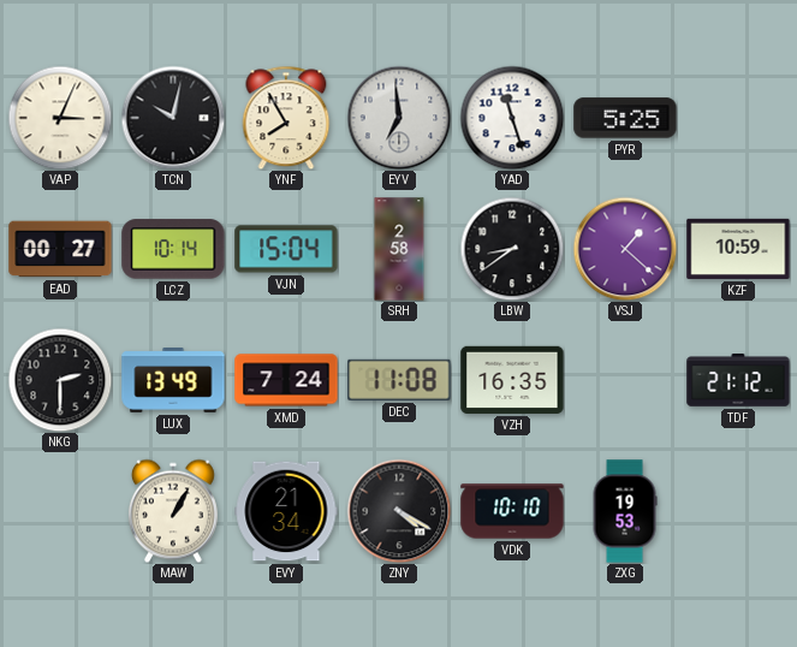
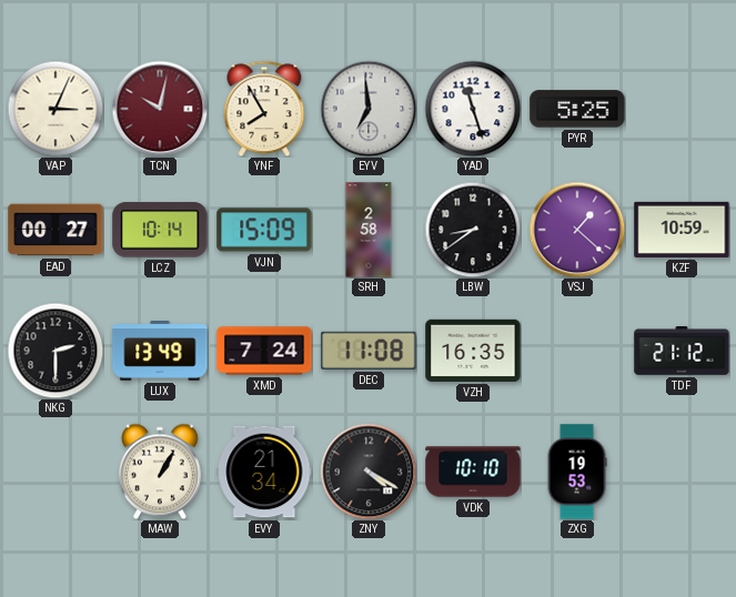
TCN dial: black -> burgundy (160, 109)
VJN: 15:04 -> 15:09 (264, 230)
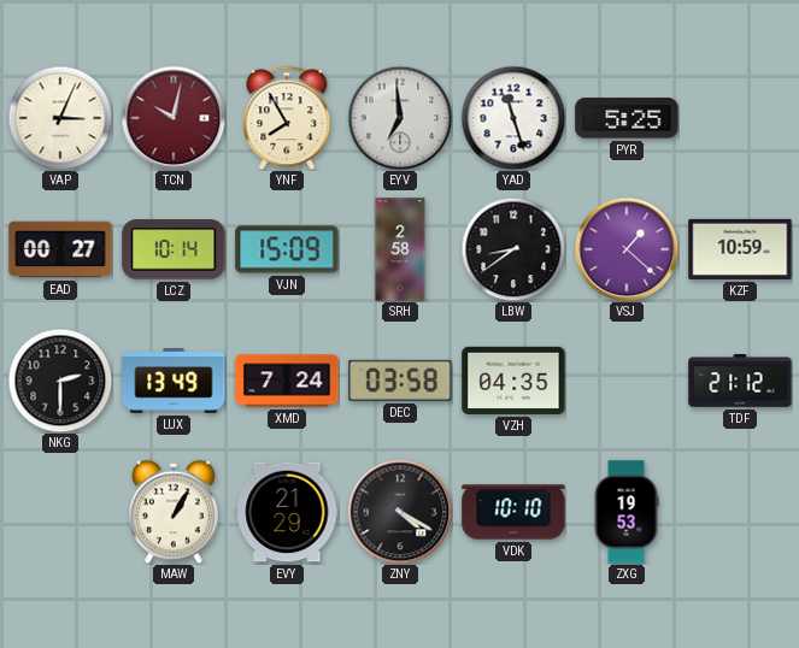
DEC: 11:08 -> 03:58 (400, 381)
VZH: 16:35 -> 04:35 (513, 381)
EVY: 21:34 -> 21:29 (287, 512)
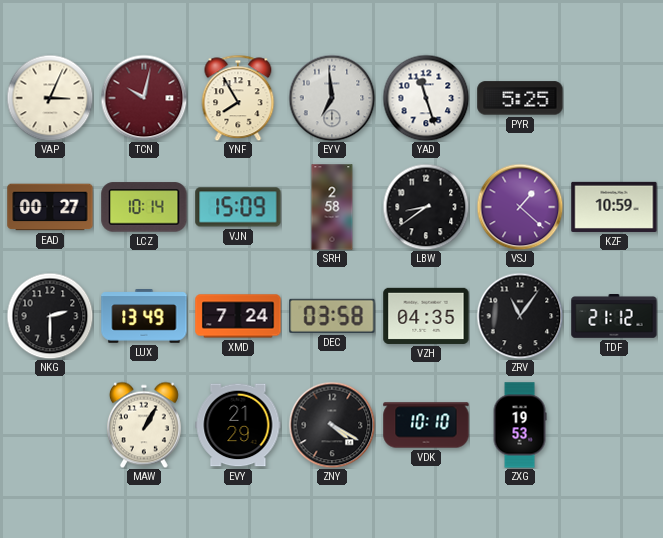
ZRV: none -> 11:06 (520, 316)
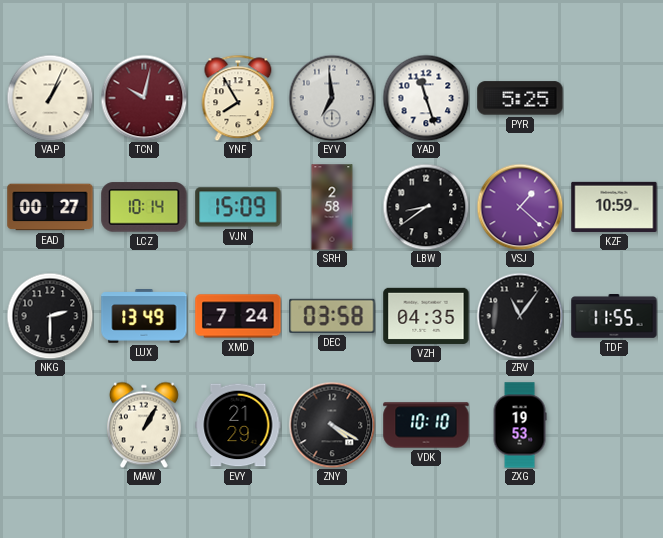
VAP: 3:04 -> 1:04 (50, 98)
TDF: 21:12 -> 11:55 (614, 317)
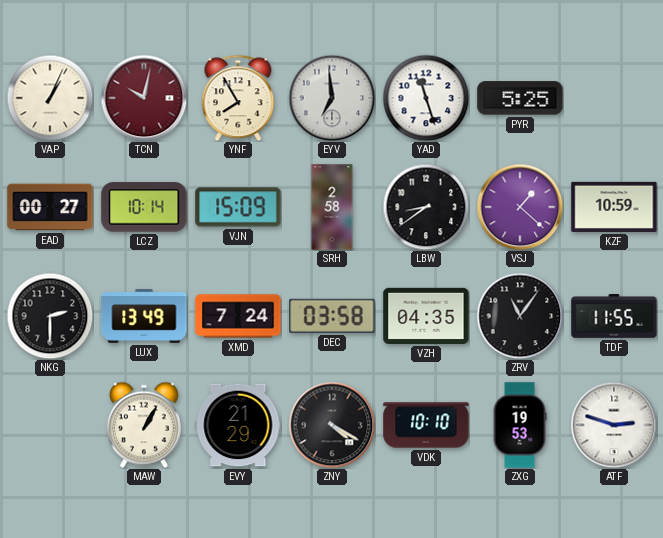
ATF: none -> 2:48 (614, 425)
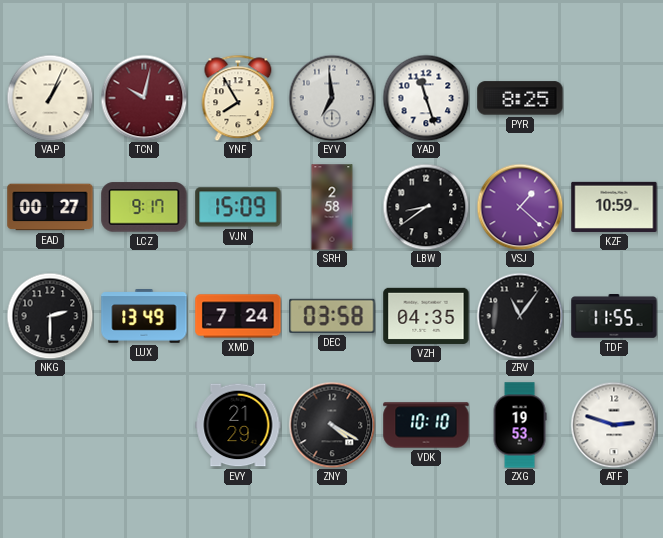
PYR: 5:25 -> 8:25 (520, 98)
LCZ: 10:14 -> 9:17 (144, 207)
MAW: 1:05 -> none (144, 425)
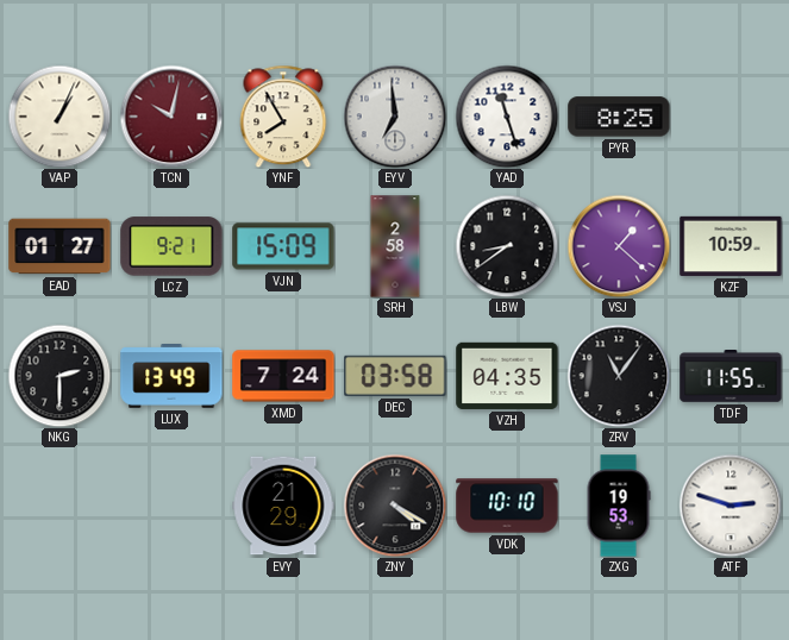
EAD: 00:27 -> 01:27 (60, 246)
LCZ: 9:17 -> 9:21 (171, 246)
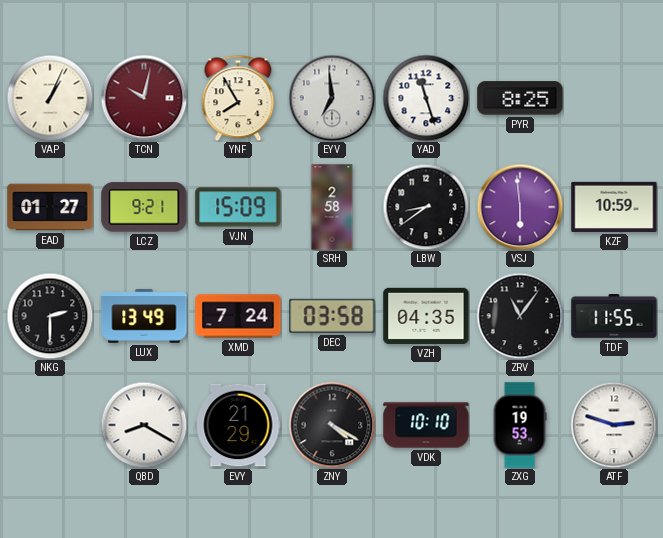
VSJ: 1:22 -> 5:59 (520, 207)
QBD: none -> 8:20 (144, 425)
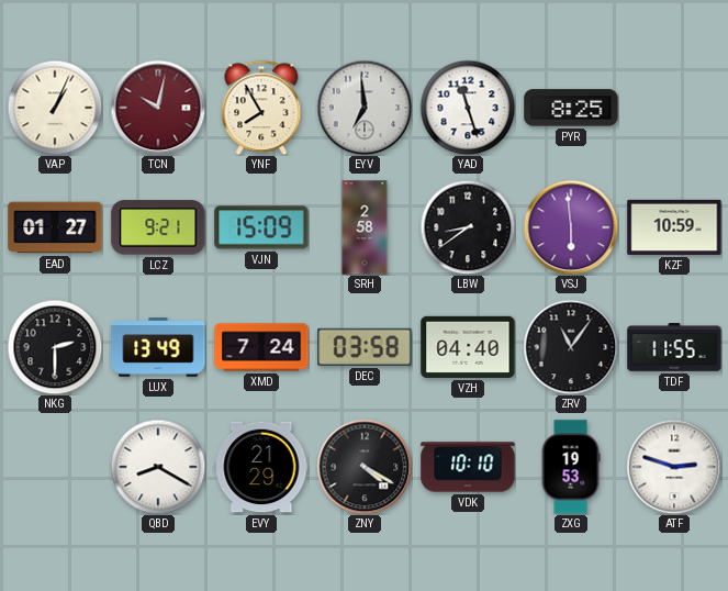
VZH: 04:35 -> 04:40 (468, 347)
